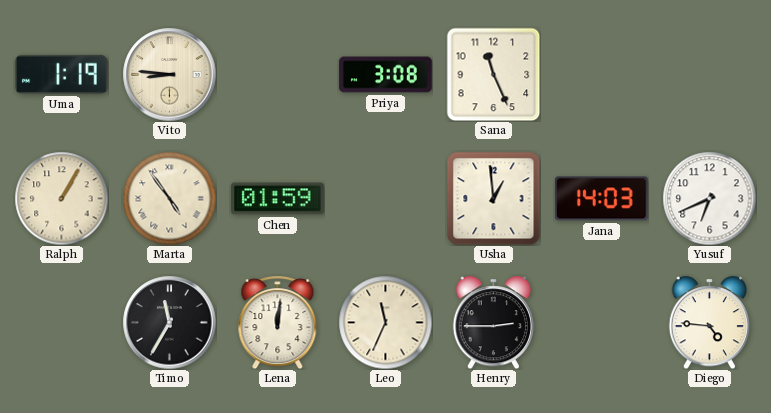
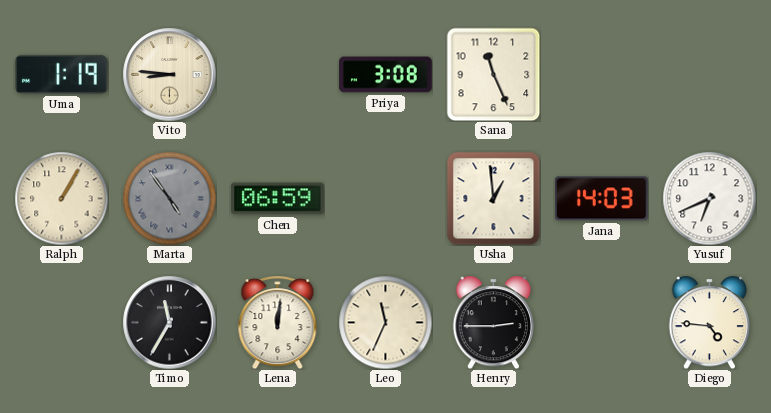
Marta dial: cream -> grey (169, 198)
Chen: 01:59 -> 06:59 (278, 199)
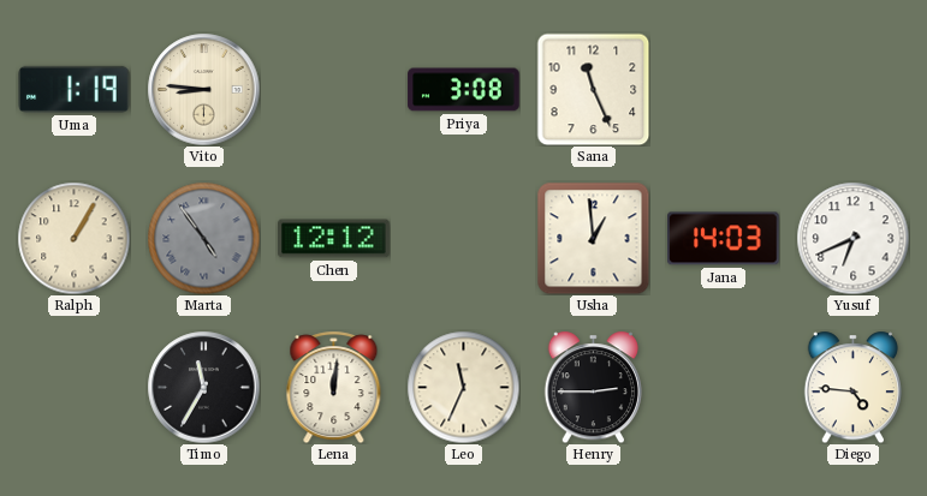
Chen: 06:59 -> 12:12 (334, 239)
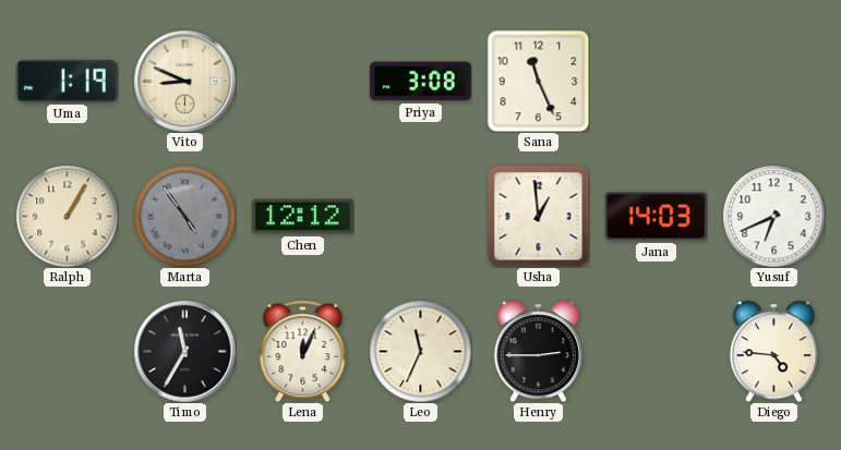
Vito: 8:46 -> 8:49 (184, 81)
Lena: 12:01 -> 12:04 (303, 351)
